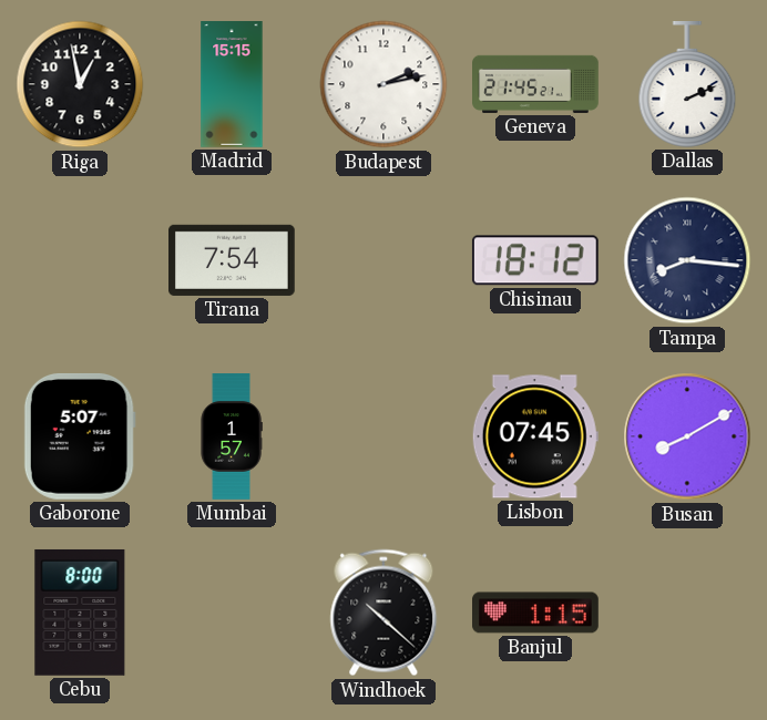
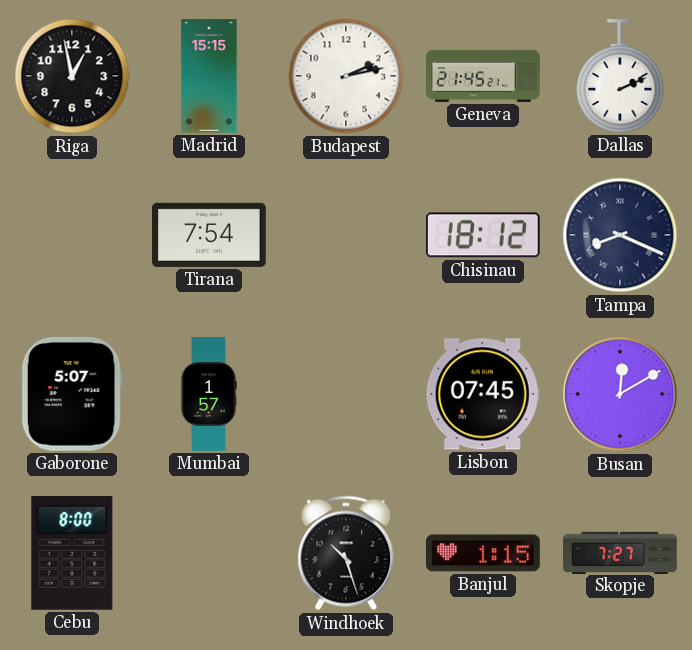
Tampa: 8:16 -> 8:19 (620, 235)
Busan: 8:10 -> 12:10 (620, 394)
Windhoek: 10:22 -> 10:27 (346, 553)
Skopje: none -> 7:27 (620, 552)
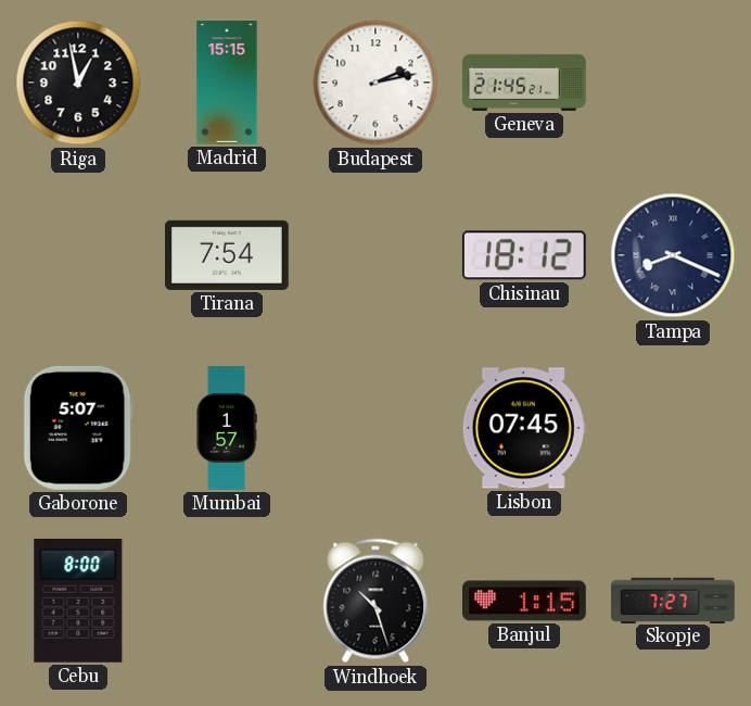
Dallas: 2:11 -> none (620, 77)
Busan: 12:10 -> none (620, 394)
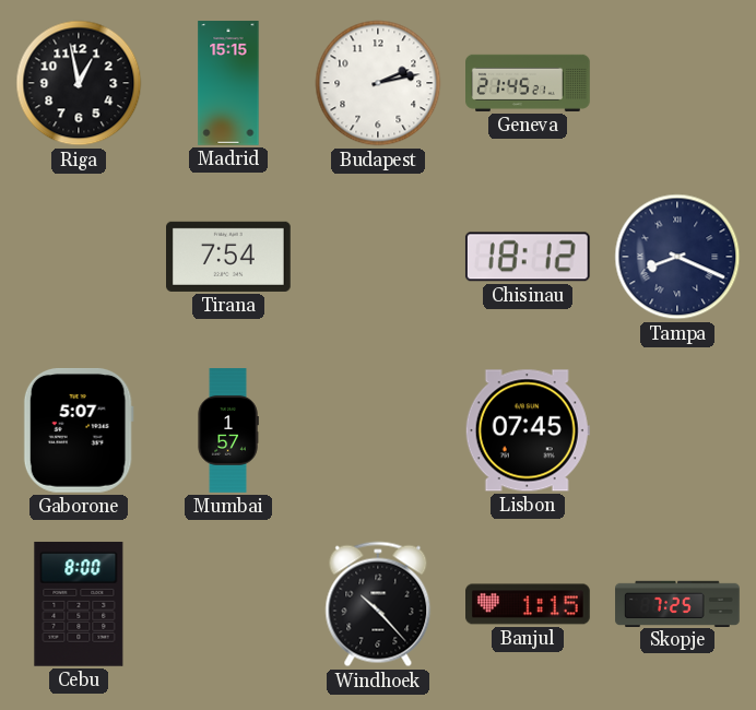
Windhoek: 10:27 -> 10:23 (378, 604)
Skopje: 7:27 -> 7:25 (677, 603)
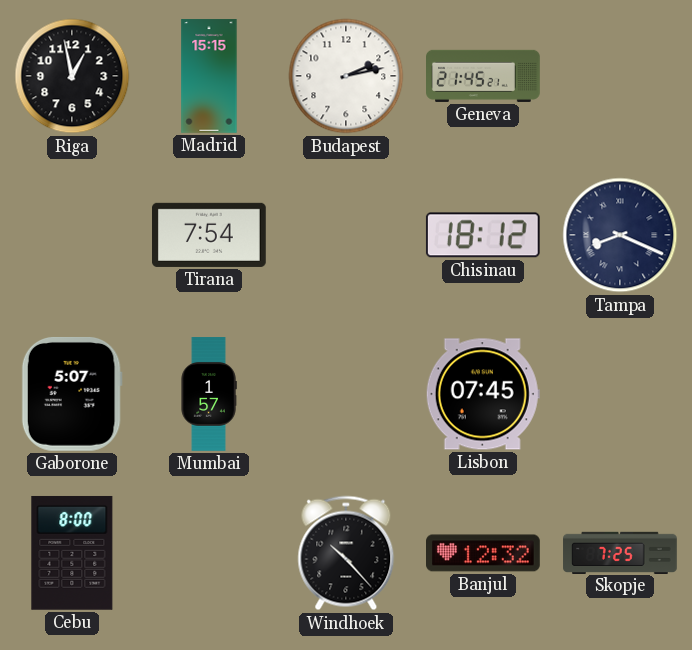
Banjul: 1:15 -> 12:32 (483, 553)
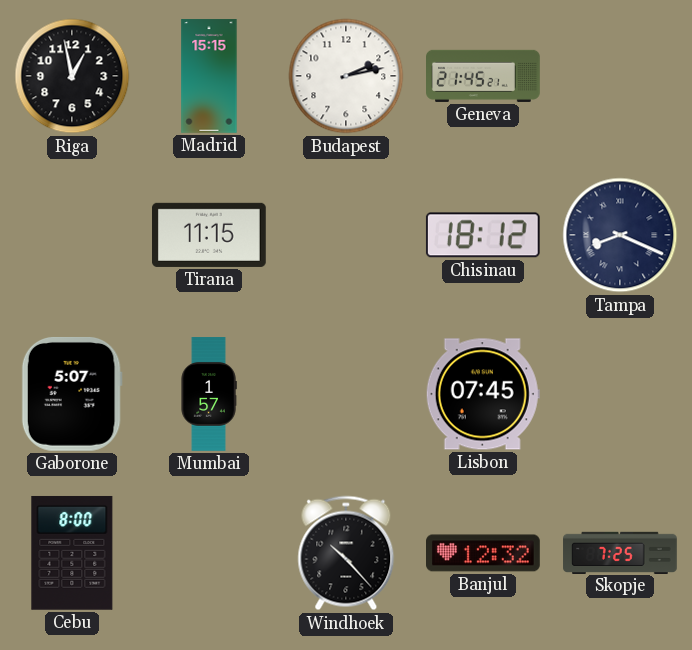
Tirana: 7:54 -> 11:15 (210, 235)
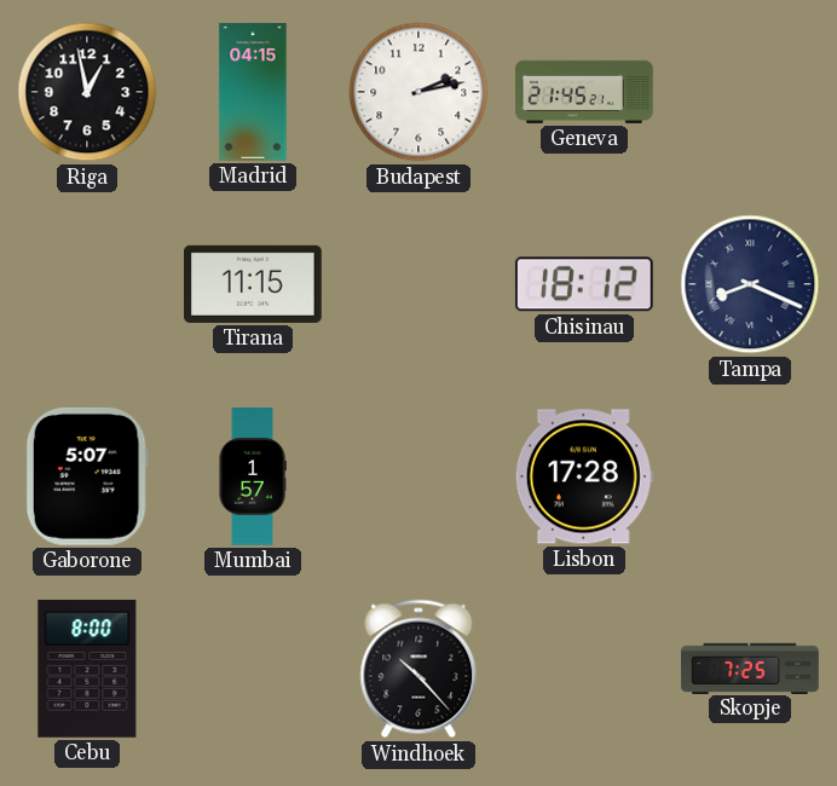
Madrid: 15:15 -> 04:15 (253, 92)
Lisbon: 07:45 -> 17:28 (584, 476)
Banjul: 12:32 -> none (483, 553)
